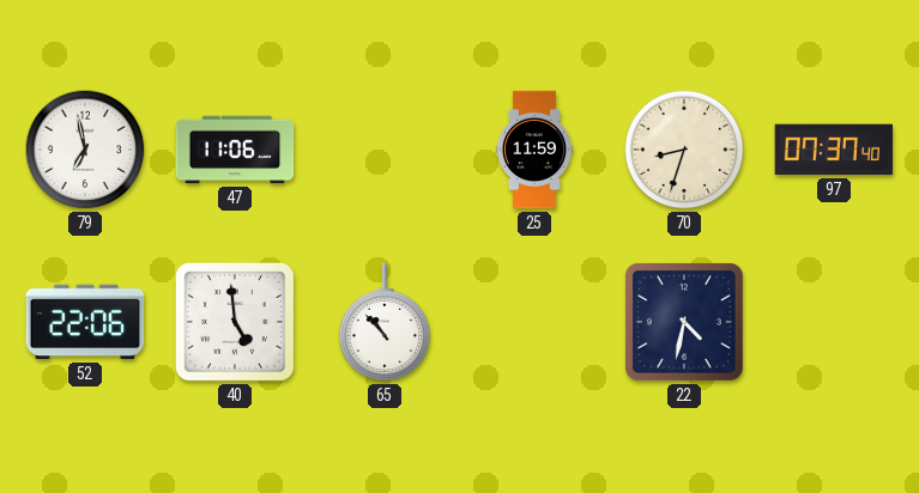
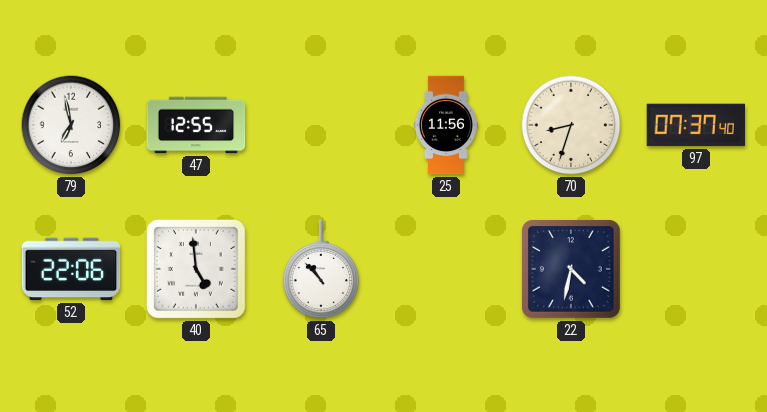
47: 11:06 -> 12:55 (196, 125)
25: 11:59 -> 11:56 (446, 125)
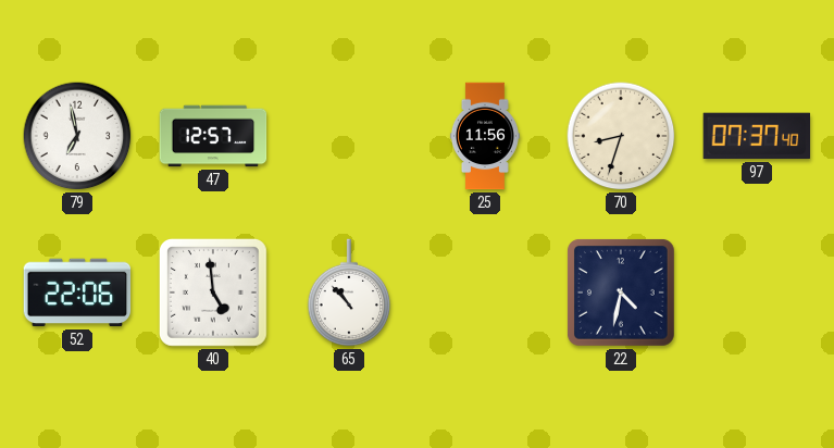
47: 12:55 -> 12:57 (213, 136)
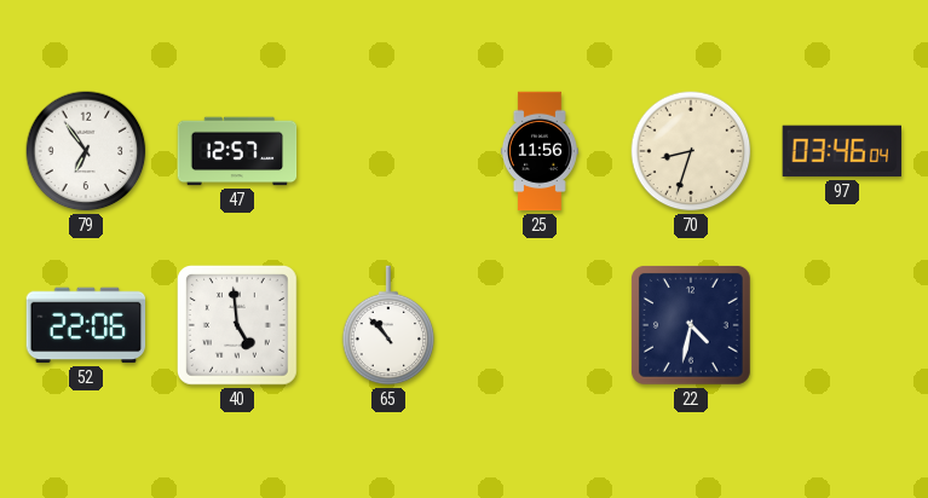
79: 6:58 -> 6:54 (86, 151)
97: 07:37 -> 03:46 (842, 151)
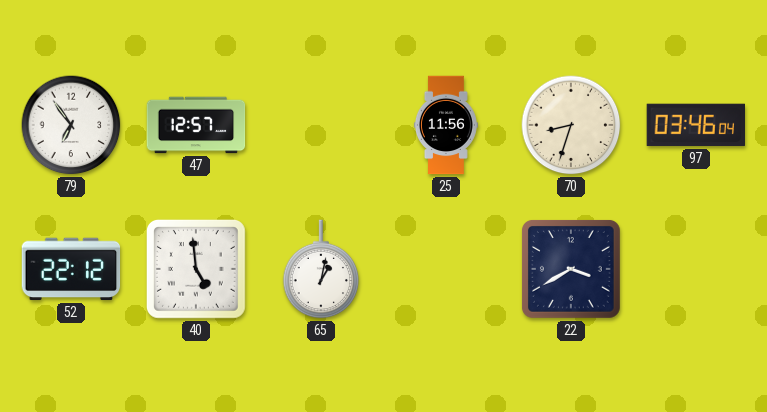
52: 22:06 -> 22:12 (71, 269)
65: 10:53 -> 1:02 (321, 269)
22: 4:32 -> 3:40 (571, 269)
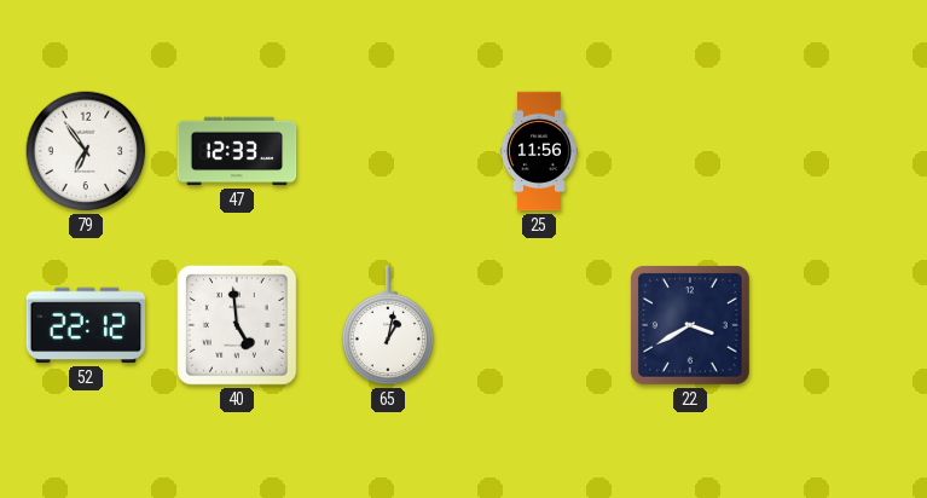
47: 12:57 -> 12:33 (237, 151)
70: 8:33 -> none (571, 125)
97: 03:46 -> none (696, 125)
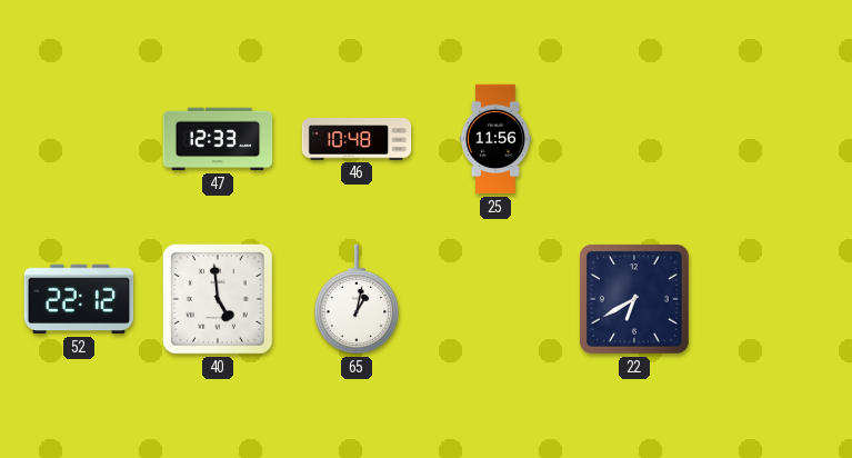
79: 6:54 -> none (86, 151)
46: none -> 10:48 (357, 139)
22: 3:40 -> 6:40 (634, 299)
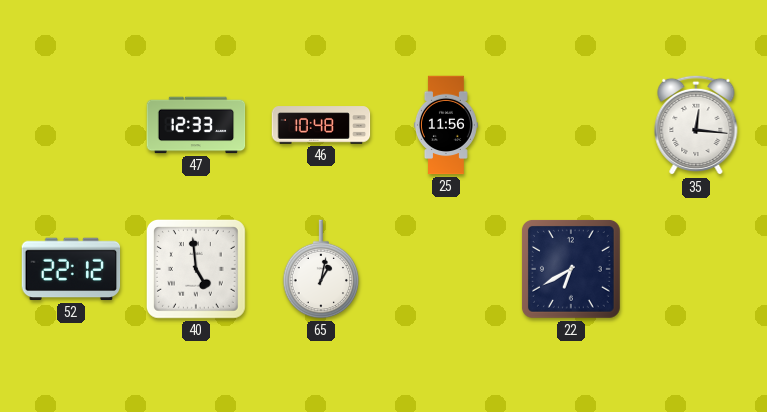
35: none -> 12:16 (696, 125)
